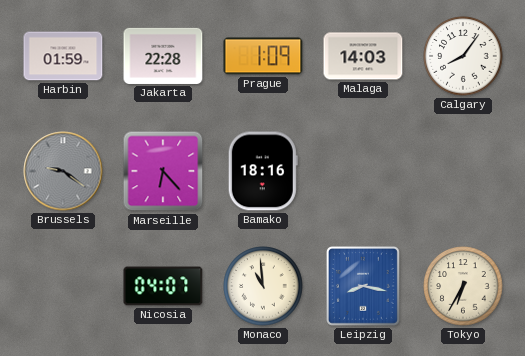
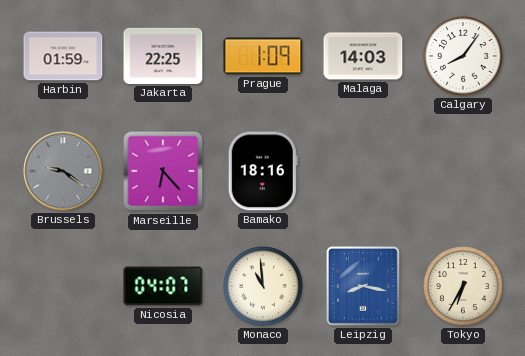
Jakarta: 22:28 -> 22:25 (163, 56)
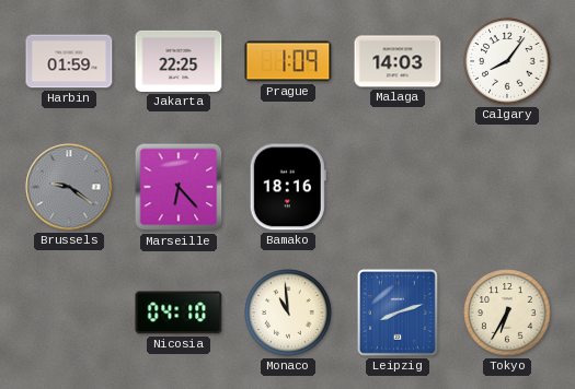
Nicosia: 04:07 -> 04:10 (179, 313)
Leipzig: 8:17 -> 8:12 (398, 313)
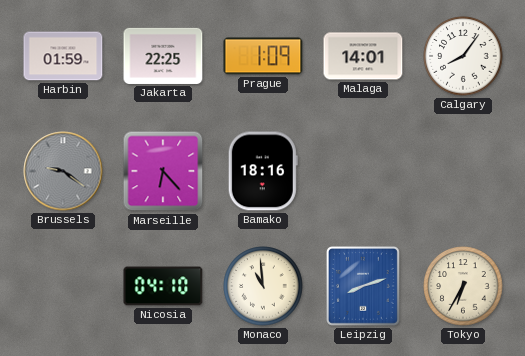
Malaga: 14:03 -> 14:01 (363, 56)
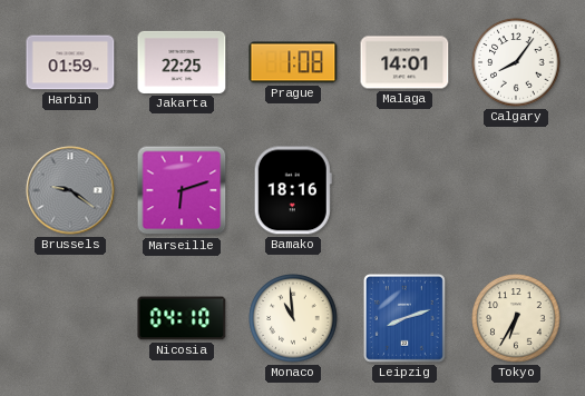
Prague: 1:09 -> 1:08 (293, 62)
Marseille: 6:23 -> 6:12 (182, 190)
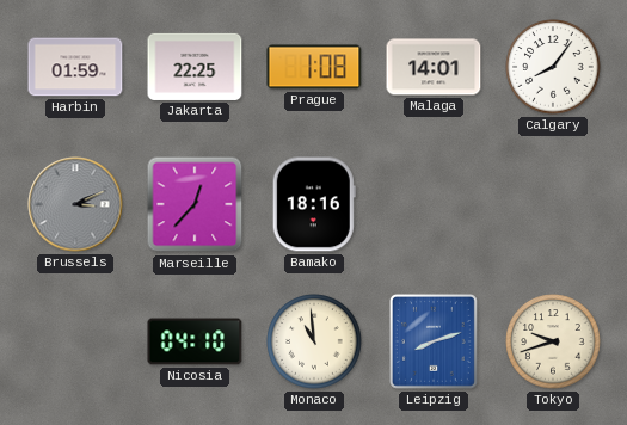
Brussels: 9:21 -> 3:11 (75, 204)
Marseille: 6:12 -> 12:37 (195, 204)
Tokyo: 6:35 -> 9:42 (553, 341)
